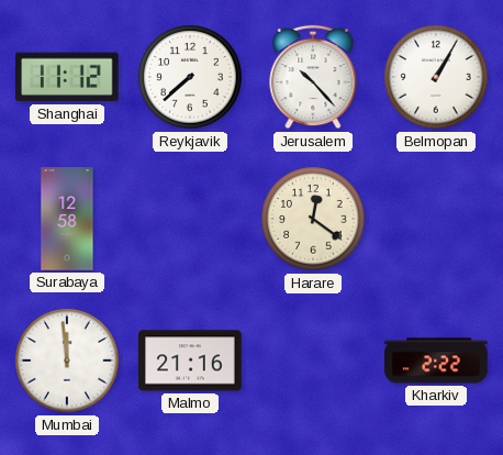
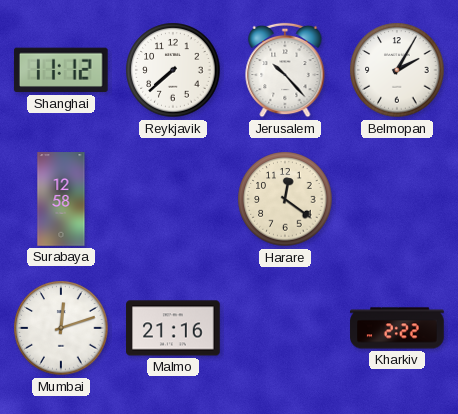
Belmopan: 1:05 -> 2:05 (397, 70)
Mumbai: 11:59 -> 12:12 (61, 328)
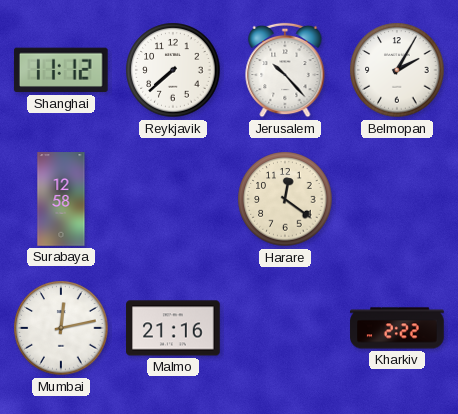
Mumbai: 12:12 -> 12:13 (61, 328)
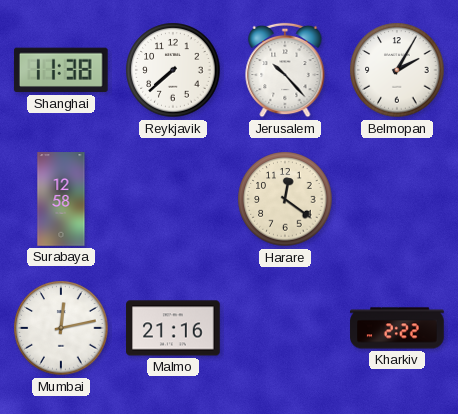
Shanghai: 11:12 -> 11:38 (61, 70)
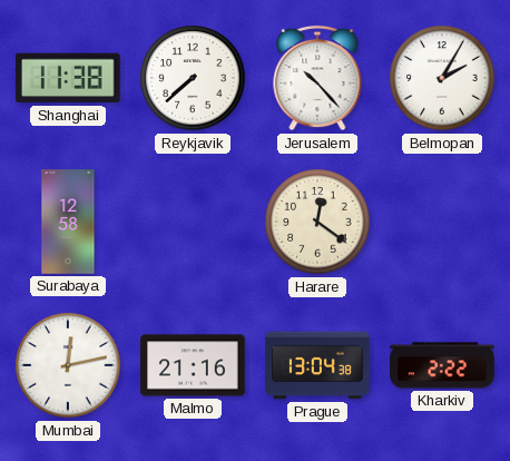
Prague: none -> 13:04 (317, 365)
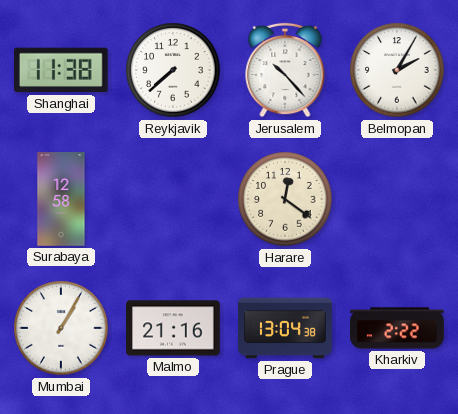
Mumbai: 12:13 -> 1:05 (61, 328)
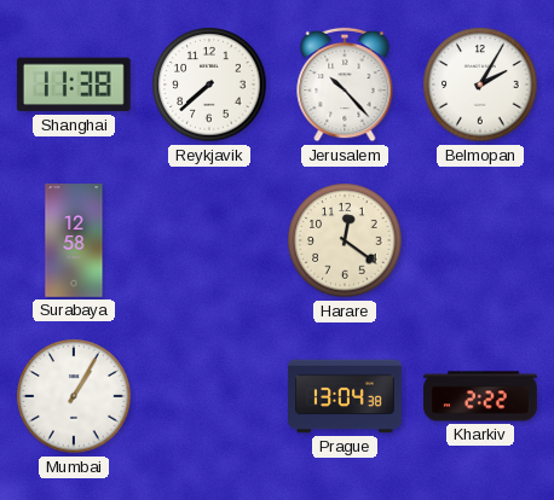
Malmo: 21:16 -> none (173, 328)
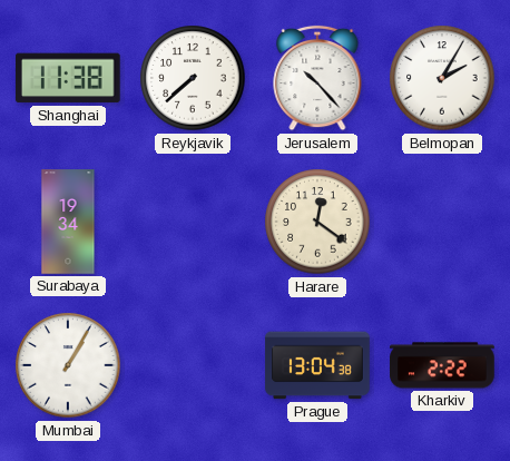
Surabaya: 12:58 -> 19:34 (68, 222)
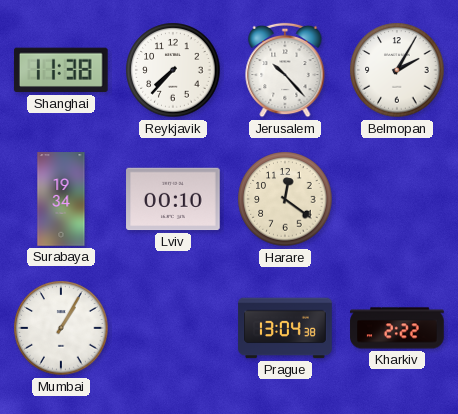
Reykjavik: 7:38 -> 7:37 (173, 70)
Lviv: none -> 00:10 (173, 199)
